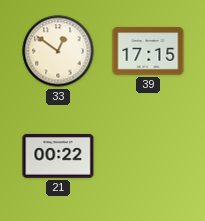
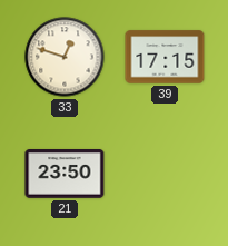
33: 12:51 -> 12:48 (65, 57)
21: 00:22 -> 23:50 (65, 174)
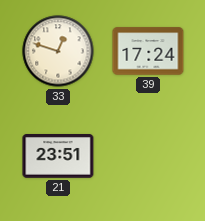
39: 17:15 -> 17:24 (148, 51)
21: 23:50 -> 23:51 (58, 156)
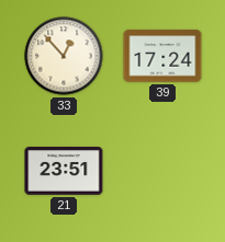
33: 12:48 -> 12:53 (64, 56)
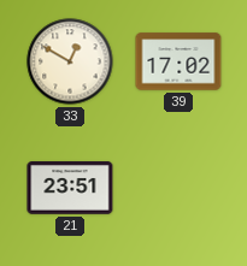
33: 12:53 -> 12:50 (70, 61)
39: 17:24 -> 17:02 (178, 61)
